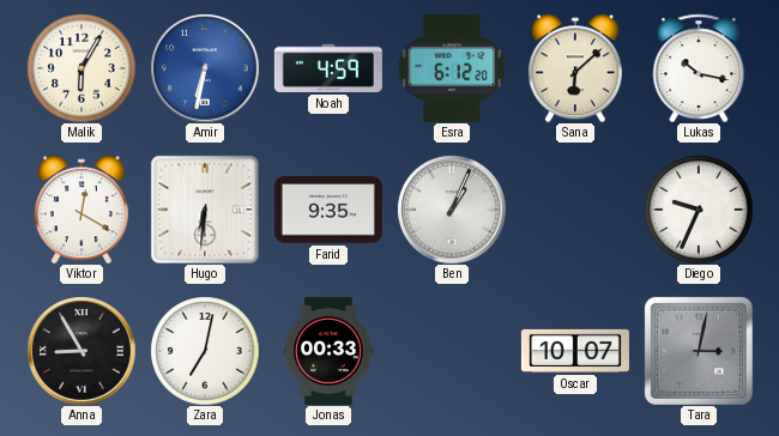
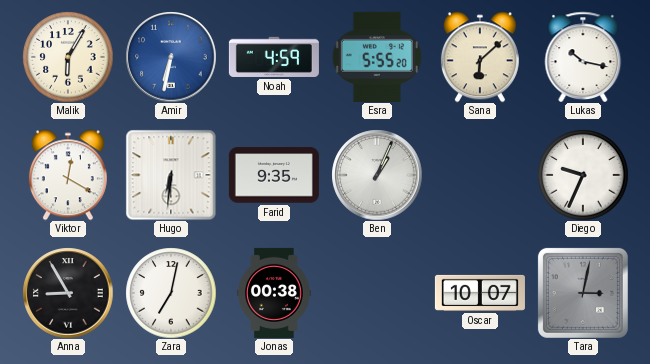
Esra: 6:12 -> 5:55 (377, 57)
Jonas: 00:33 -> 00:38 (275, 293)
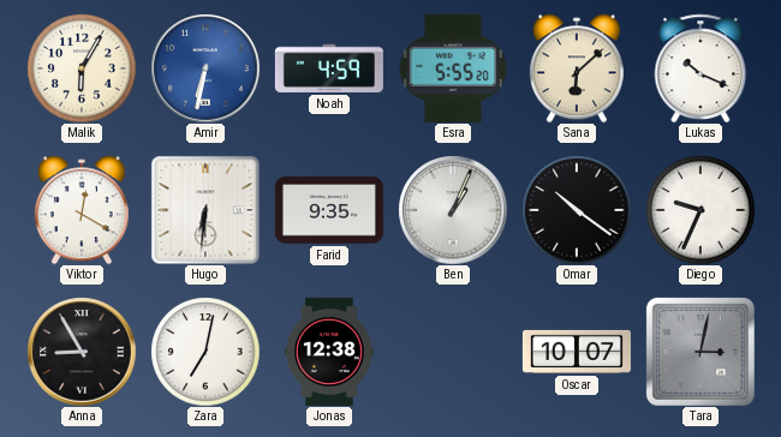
Lukas: 10:17 -> 10:19 (700, 67)
Omar: none -> 10:21 (577, 210)
Jonas: 00:38 -> 12:38 (330, 352)
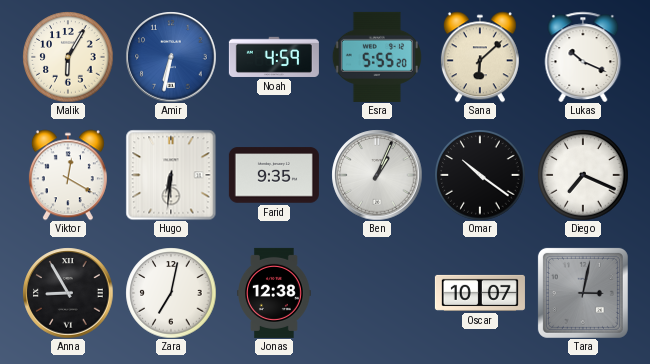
Diego: 9:34 -> 7:19 (583, 175)
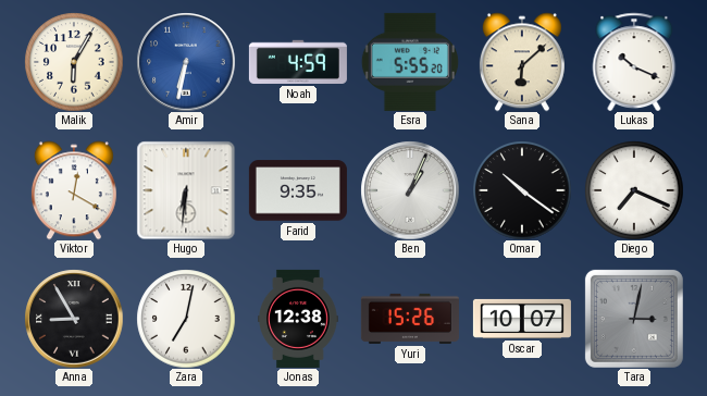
Yuri: none -> 15:26 (410, 319)
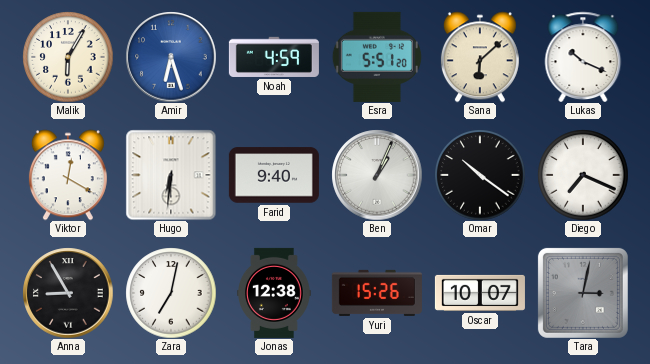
Amir: 6:32 -> 6:27 (171, 57)
Esra: 5:55 -> 5:51 (377, 57)
Farid: 9:35 -> 9:40 (274, 175)
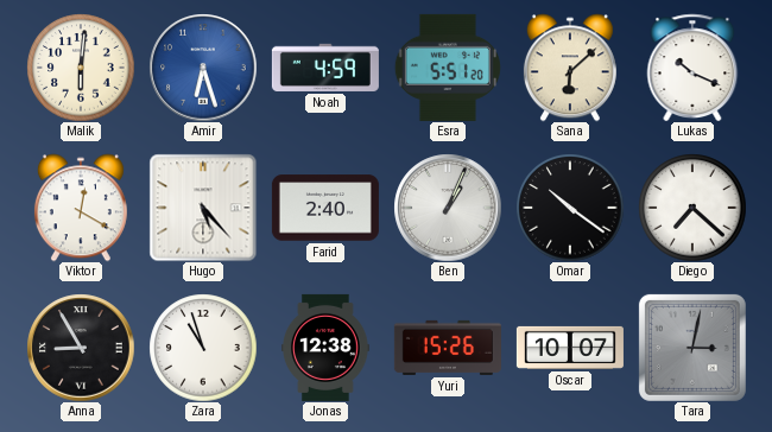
Malik: 6:05 -> 6:01 (81, 68)
Hugo: 6:31 -> 5:23 (203, 208)
Farid: 9:40 -> 2:40 (325, 208)
Diego: 7:19 -> 7:22 (692, 208)
Zara: 7:02 -> 10:57 (203, 348)
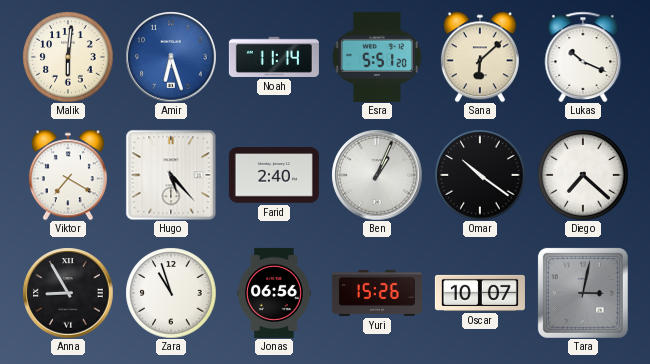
Noah: 4:59 -> 11:14 (274, 57)
Viktor: 12:20 -> 7:20 (68, 175)
Jonas: 12:38 -> 06:56 (275, 293)
